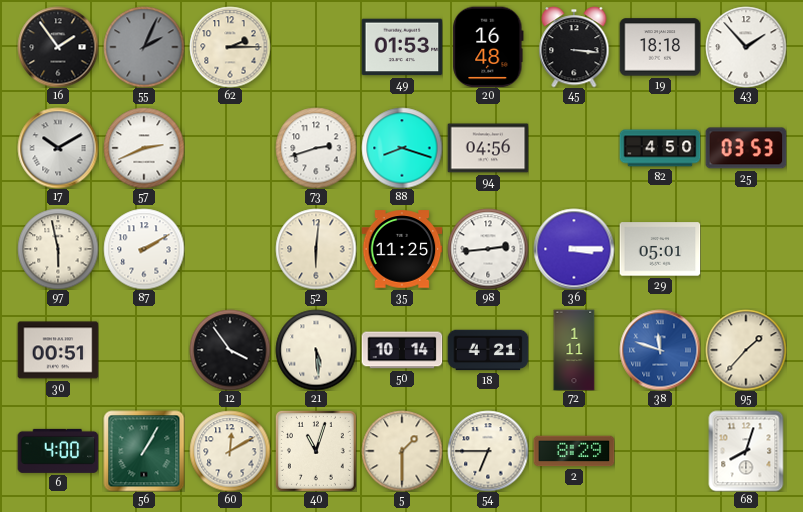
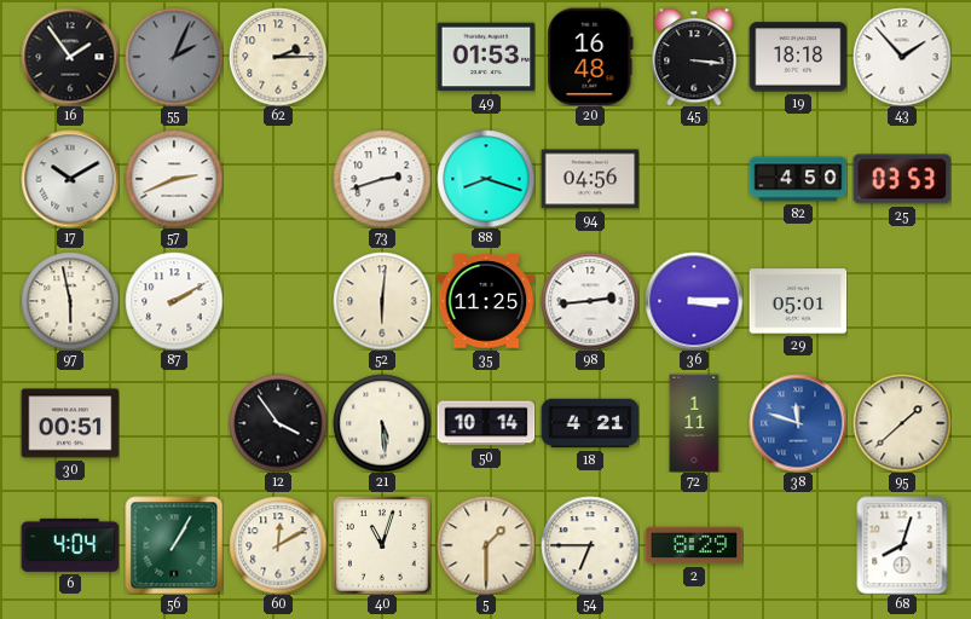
95: 1:37 -> 1:38 (902, 423)
6: 4:00 -> 4:04 (70, 545)
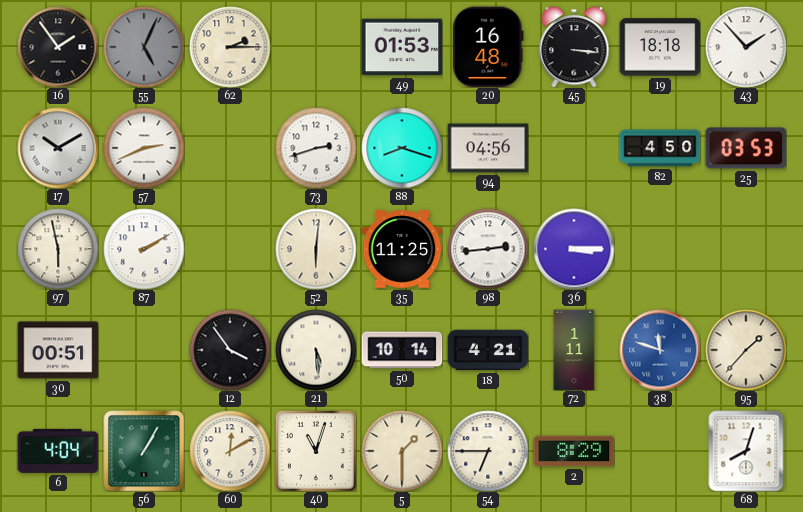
55: 2:04 -> 5:04 (144, 47)
29: 05:01 -> none (798, 301)
95: 1:38 -> 1:37 (746, 350)
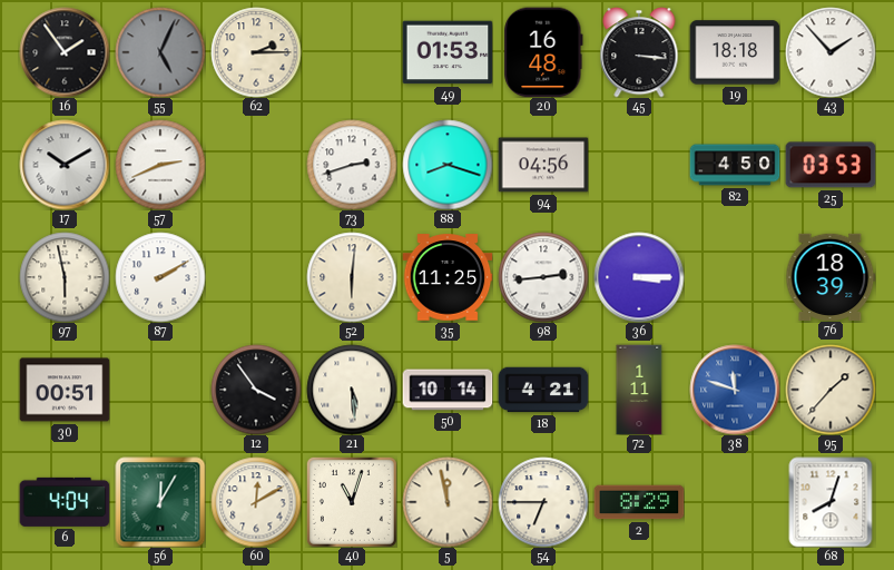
76: none -> 18:39 (831, 276)
56: 1:05 -> 12:05 (160, 502)
5: 1:30 -> 11:58 (448, 502)
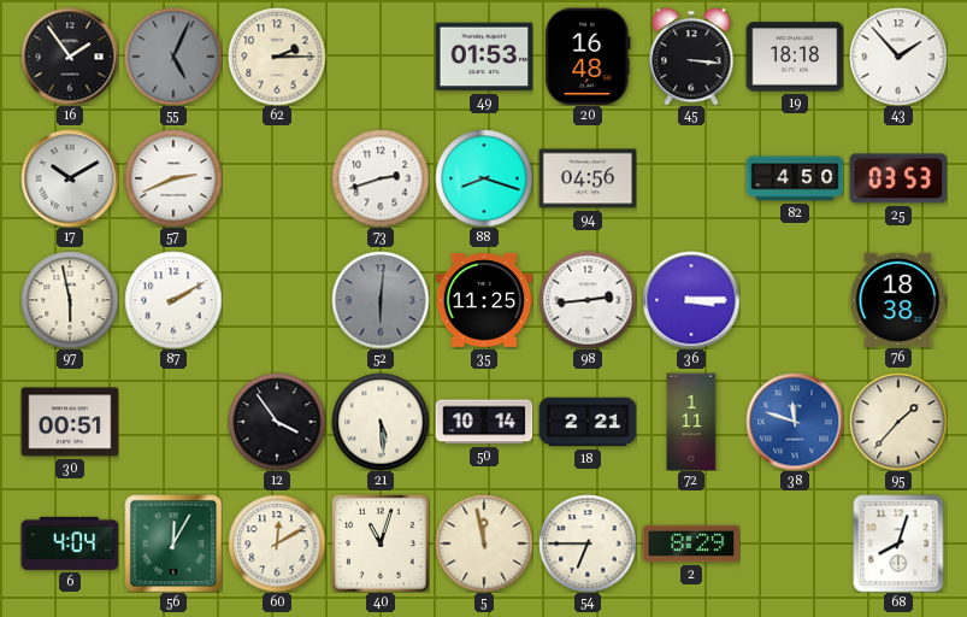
52 dial: cream -> grey (381, 300)
76: 18:39 -> 18:38 (898, 299)
18: 4:21 -> 2:21 (588, 422)
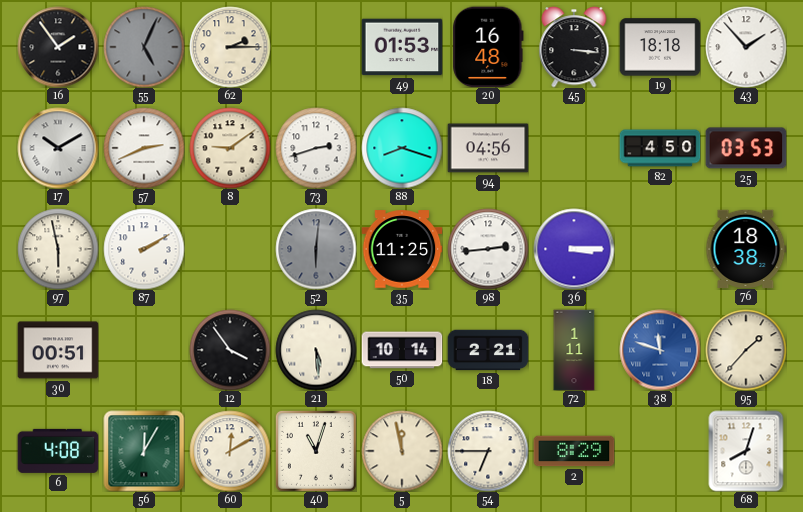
8: none -> 9:09 (230, 148)
6: 4:04 -> 4:08 (58, 451)
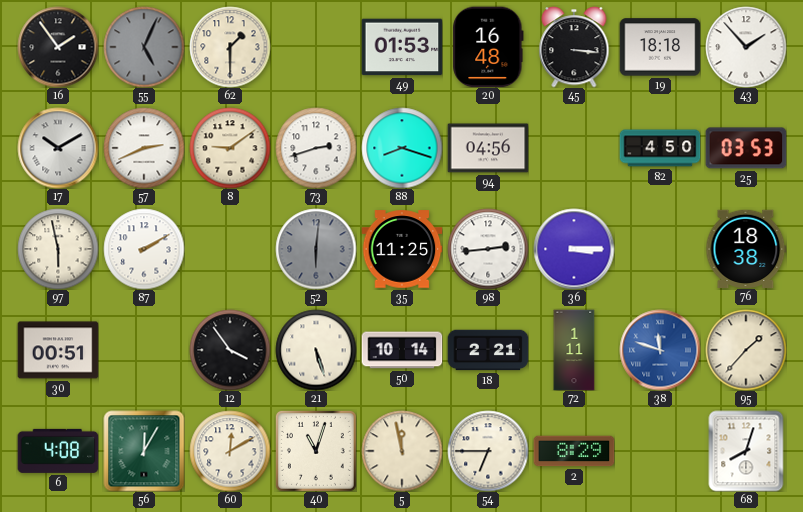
62: 2:15 -> 1:30 (230, 47)
21: 5:29 -> 5:27 (316, 350)
